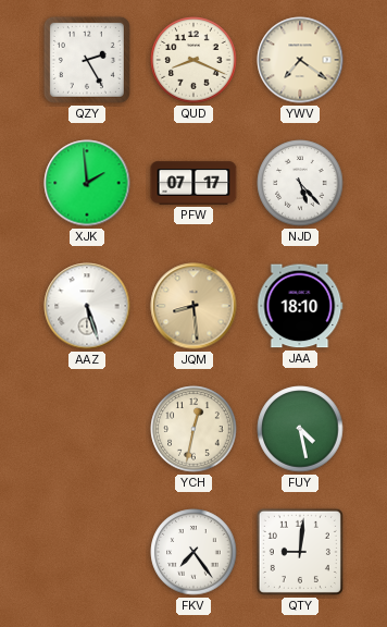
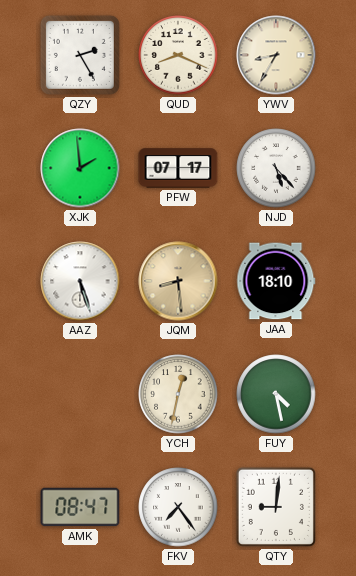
YWV: 7:21 -> 8:35 (276, 55)
AMK: none -> 08:47 (80, 507)
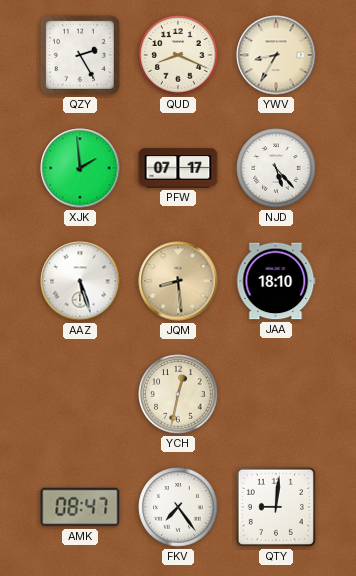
FUY: 4:28 -> none (276, 394)
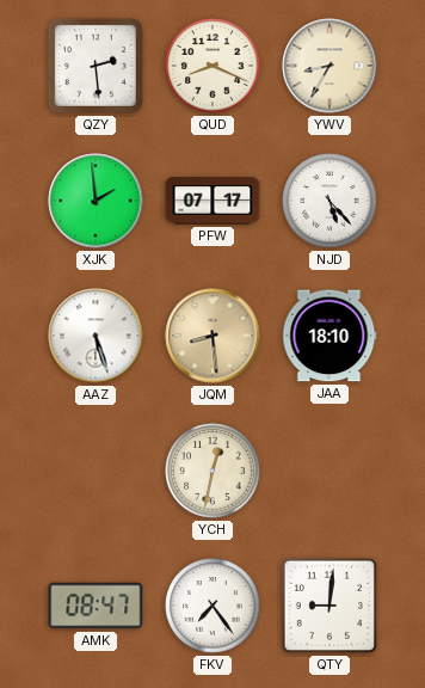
QZY: 2:25 -> 2:29 (96, 66)
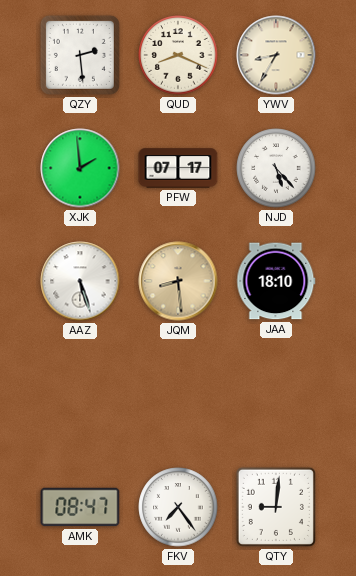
YCH: 12:32 -> none (213, 471)
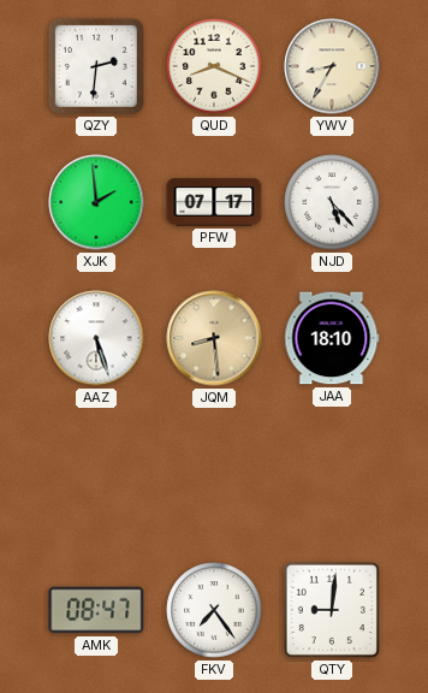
QZY: 2:29 -> 2:31 (96, 66)
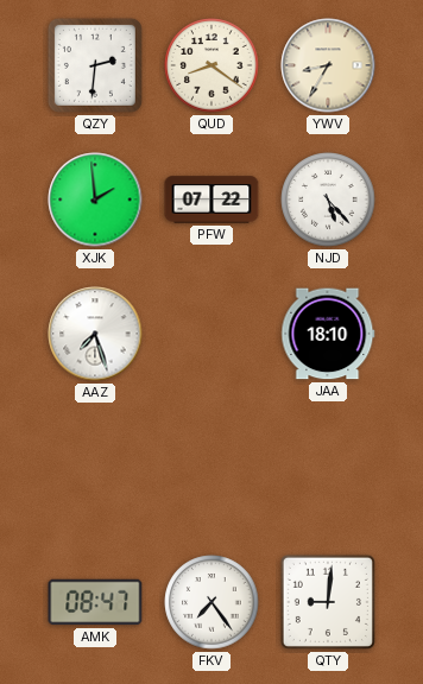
QUD: 8:19 -> 8:21 (211, 65)
PFW: 07:17 -> 07:22 (211, 199)
AAZ: 5:27 -> 7:27 (95, 334)
JQM: 8:29 -> none (214, 338)
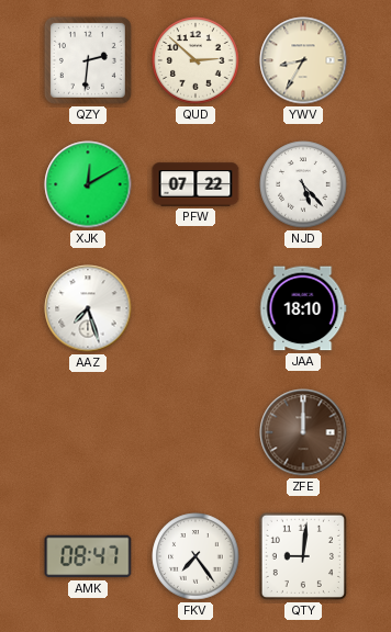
QUD: 8:21 -> 2:52 (195, 60)
XJK: 1:59 -> 12:10 (88, 184)
ZFE: none -> 12:00 (303, 432)
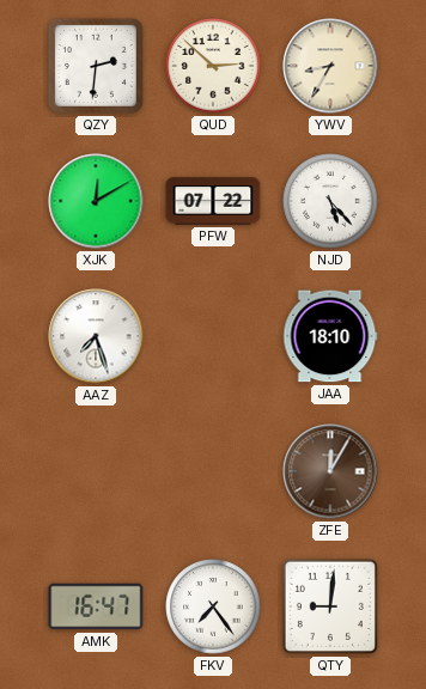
ZFE: 12:00 -> 12:05 (330, 471)
AMK: 08:47 -> 16:47 (96, 606)
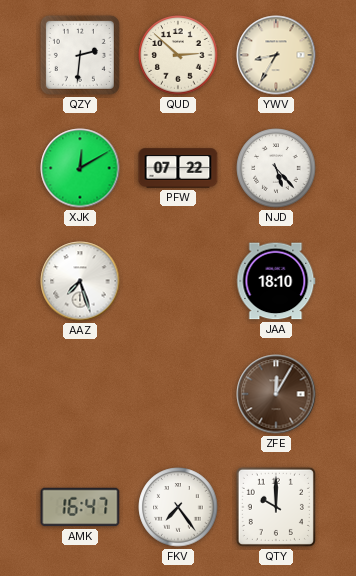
QTY: 9:01 -> 10:00 (276, 507)
